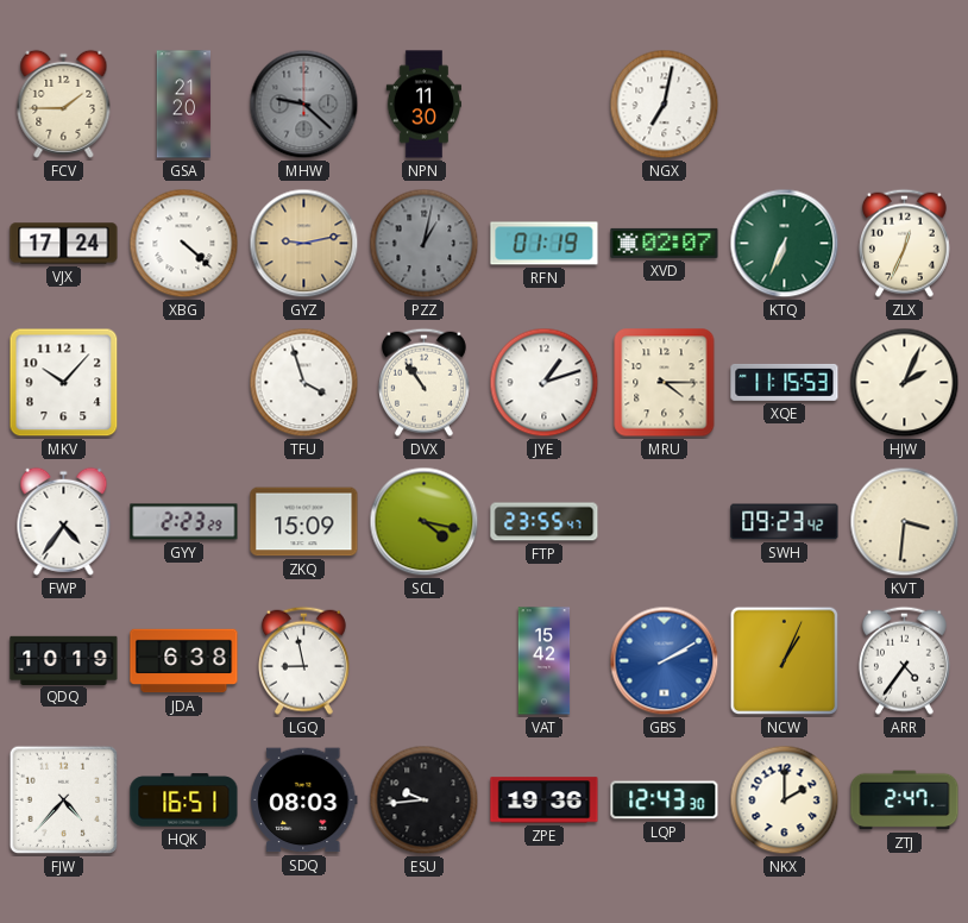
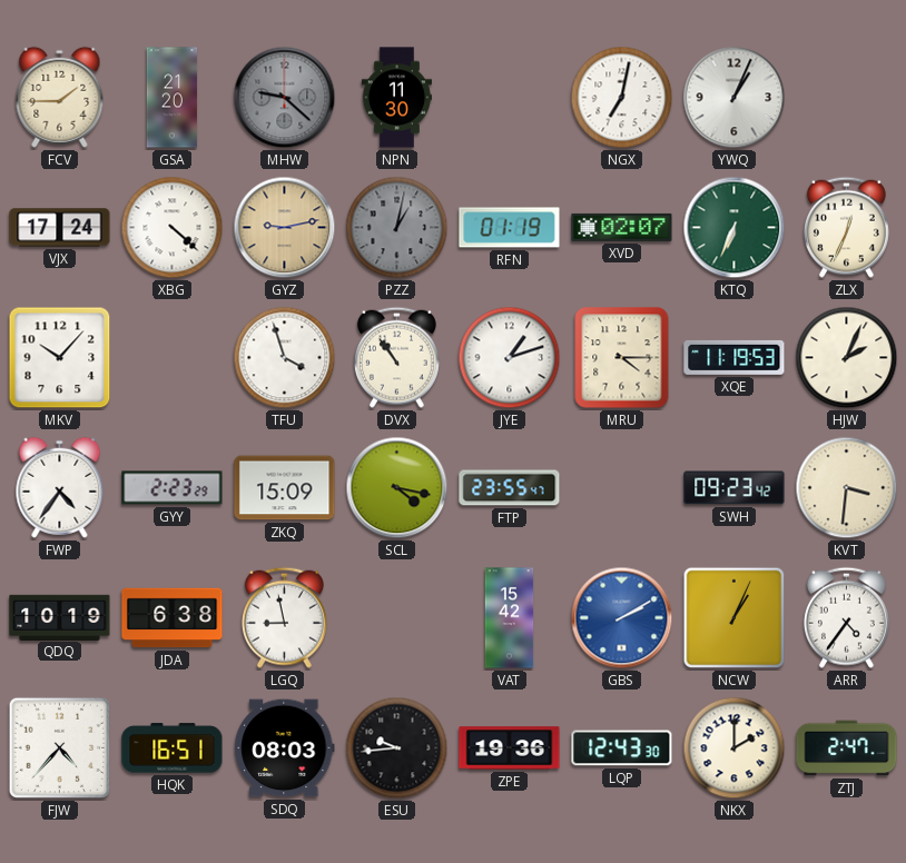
YWQ: none -> 1:04 (735, 98)
XQE: 11:15 -> 11:19 (735, 357)
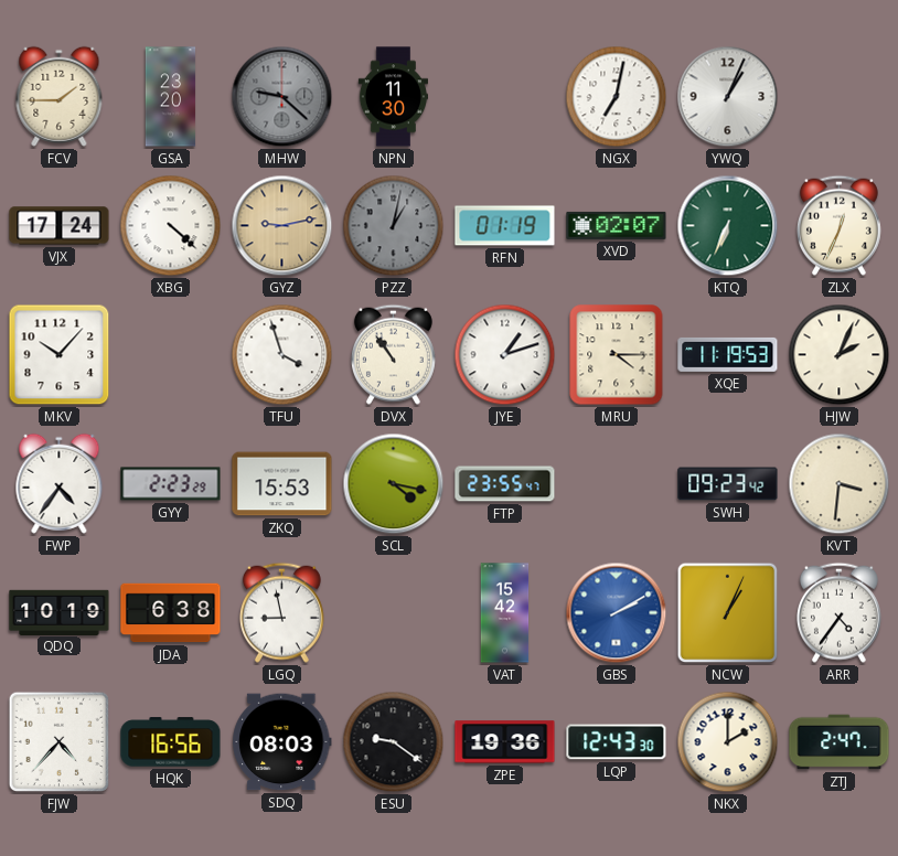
GSA: 21:20 -> 23:20 (171, 97)
ZKQ: 15:09 -> 15:53 (282, 484)
HQK: 16:51 -> 16:56 (171, 742)
ESU: 9:44 -> 9:21 (394, 742)
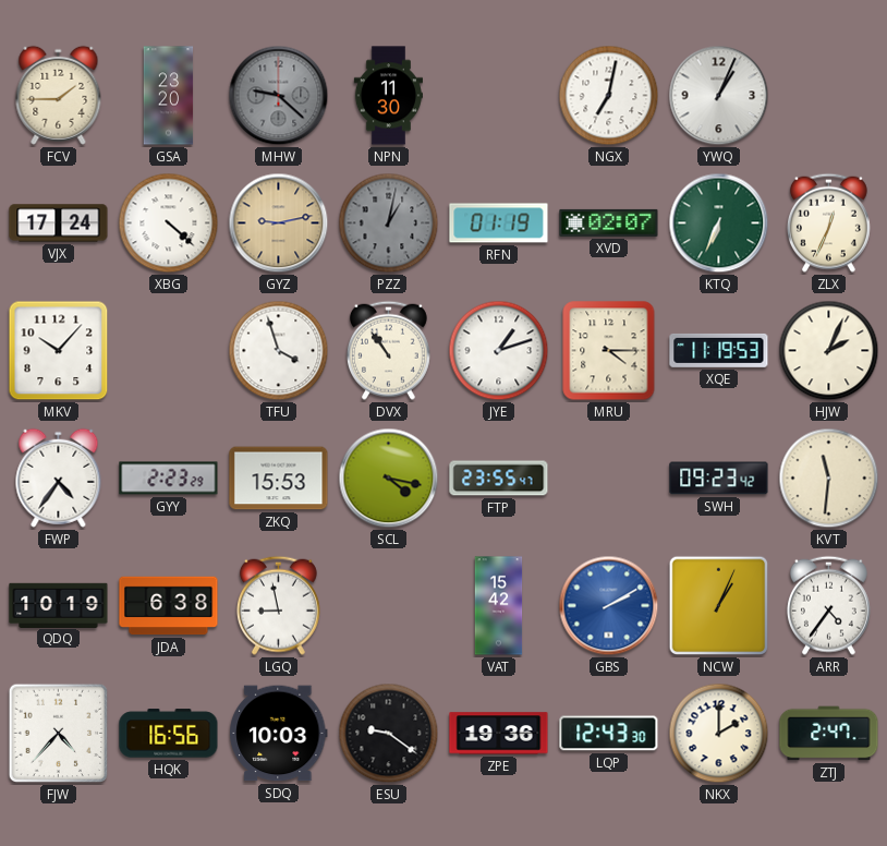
KVT: 3:31 -> 11:31 (829, 479)
SDQ: 08:03 -> 10:03 (279, 734)
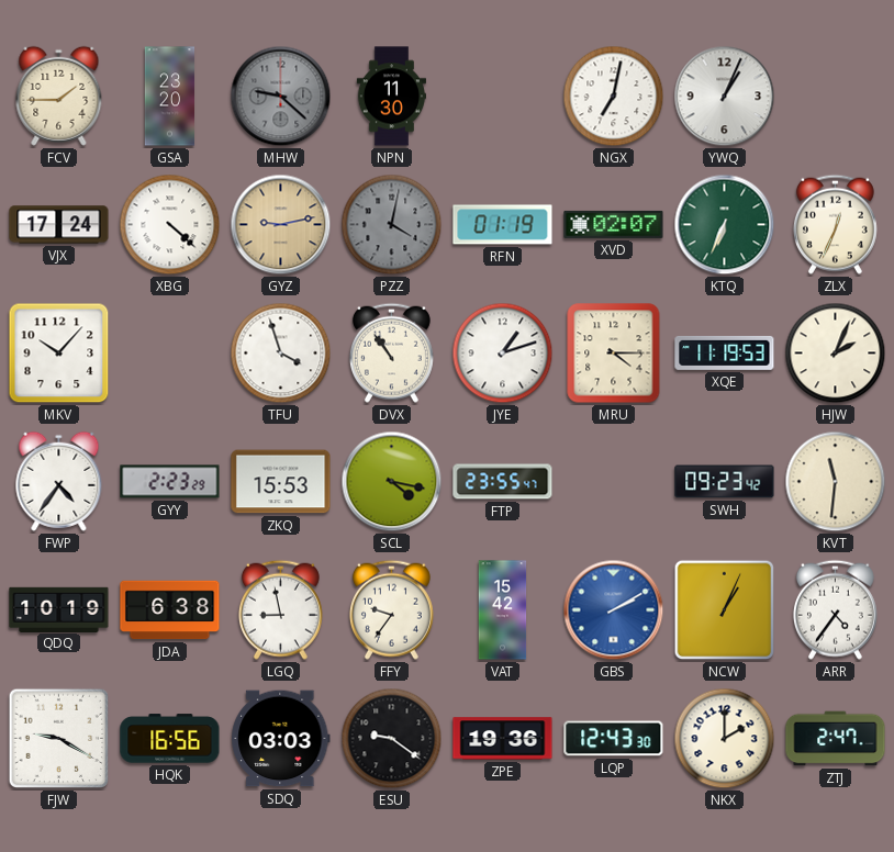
PZZ: 1:02 -> 4:02 (392, 225)
FFY: none -> 9:36 (391, 609)
FJW: 4:37 -> 9:20 (59, 739)
SDQ: 10:03 -> 03:03 (281, 739)
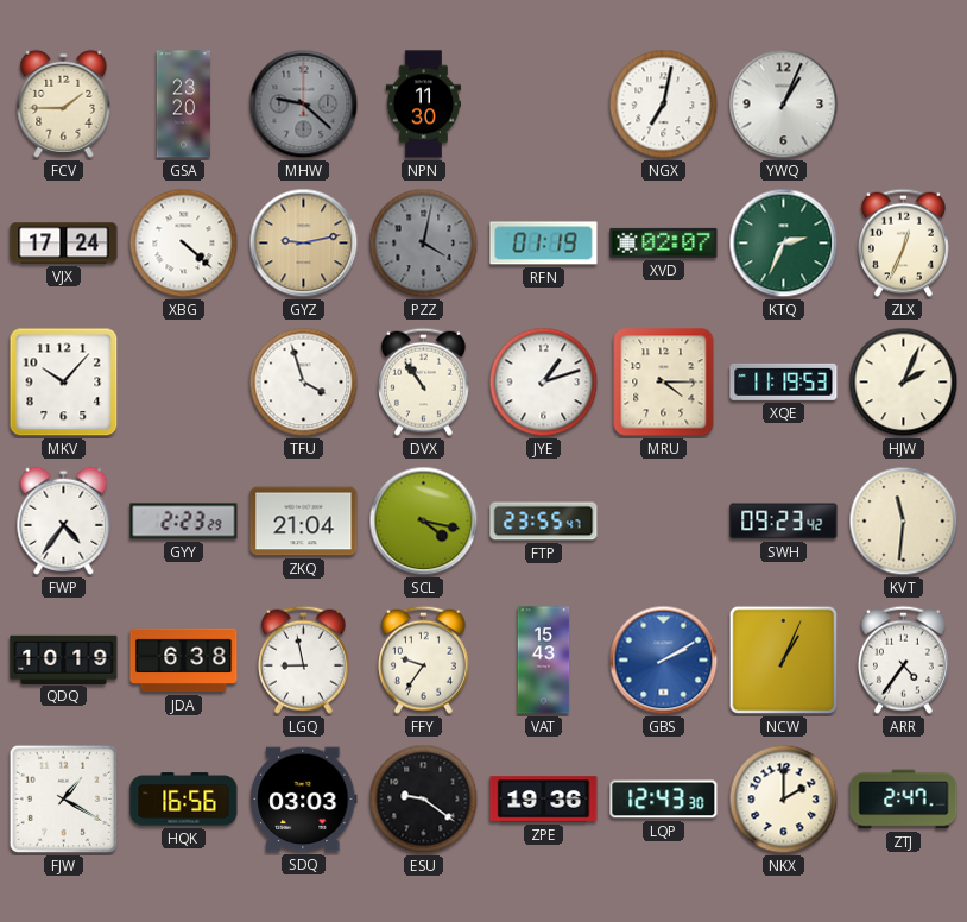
KTQ: 6:34 -> 2:34 (784, 244)
ZKQ: 15:53 -> 21:04 (304, 522)
VAT: 15:42 -> 15:43 (544, 661)
FJW: 9:20 -> 1:20 (64, 800)
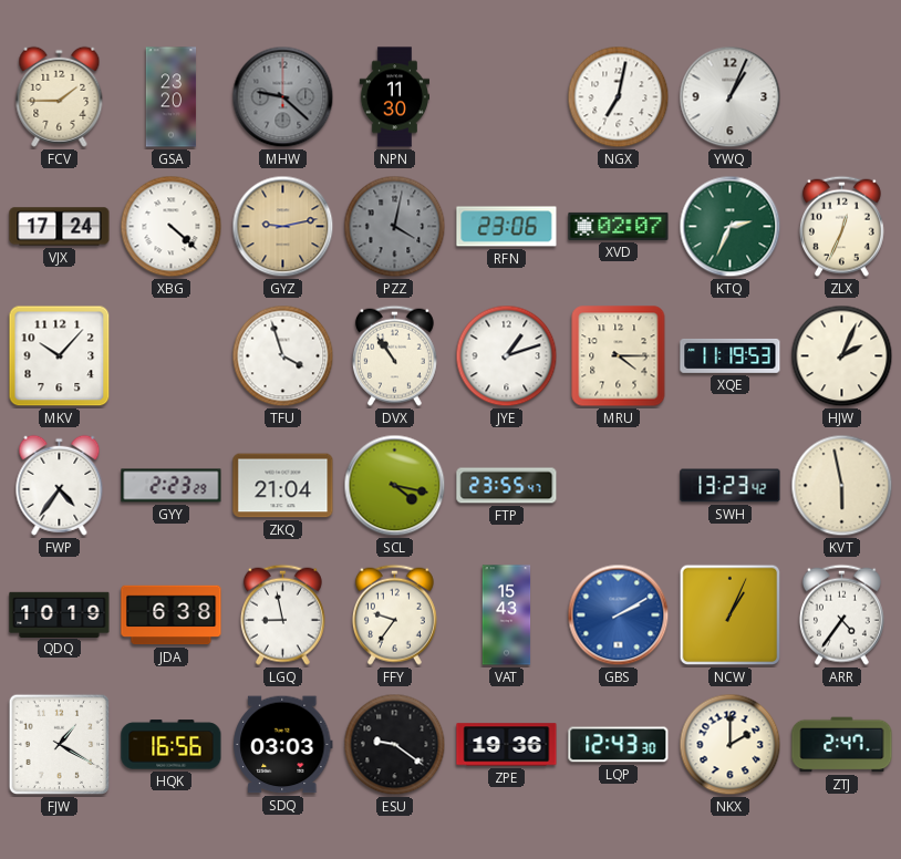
RFN: 01:19 -> 23:06 (507, 227)
SWH: 09:23 -> 13:23 (731, 486)
KVT: 11:31 -> 5:58 (842, 486)
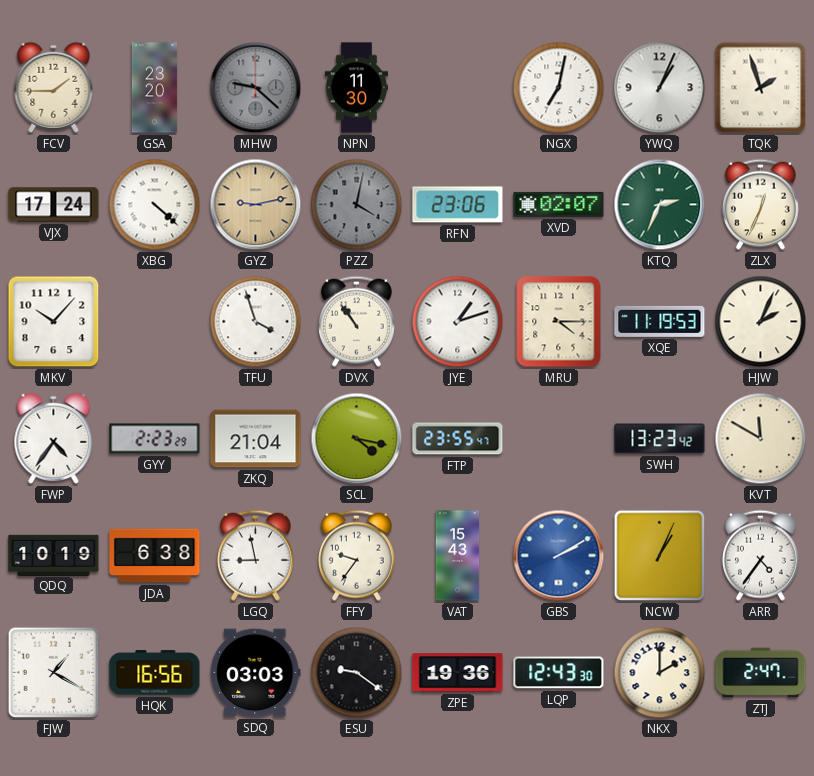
TQK: none -> 1:57 (761, 88)
KVT: 5:58 -> 11:50 (761, 439)
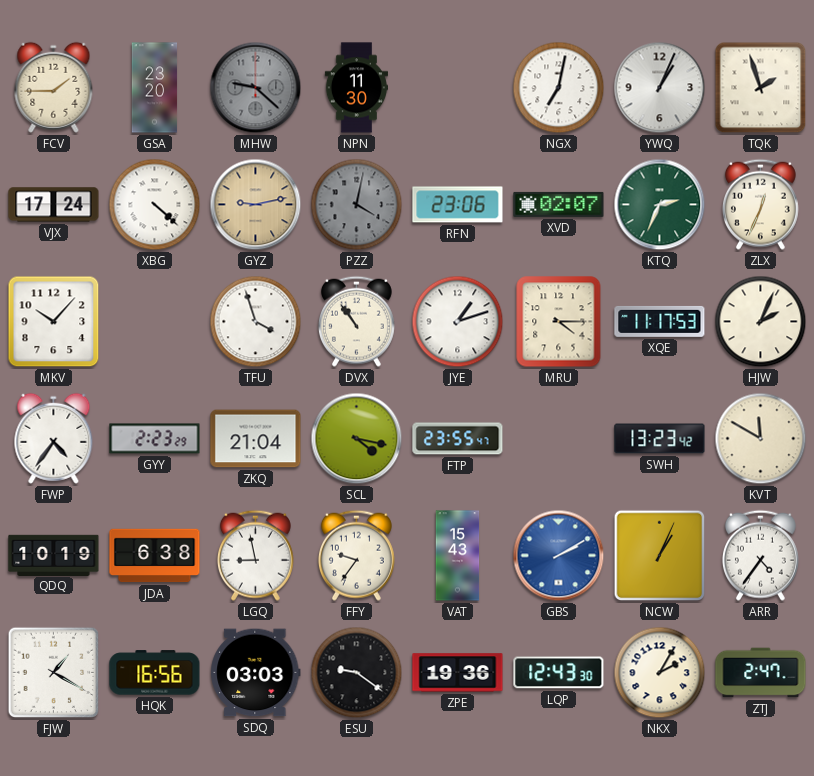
XQE: 11:19 -> 11:17 (660, 321)
NKX: 2:00 -> 2:05 (660, 673)
